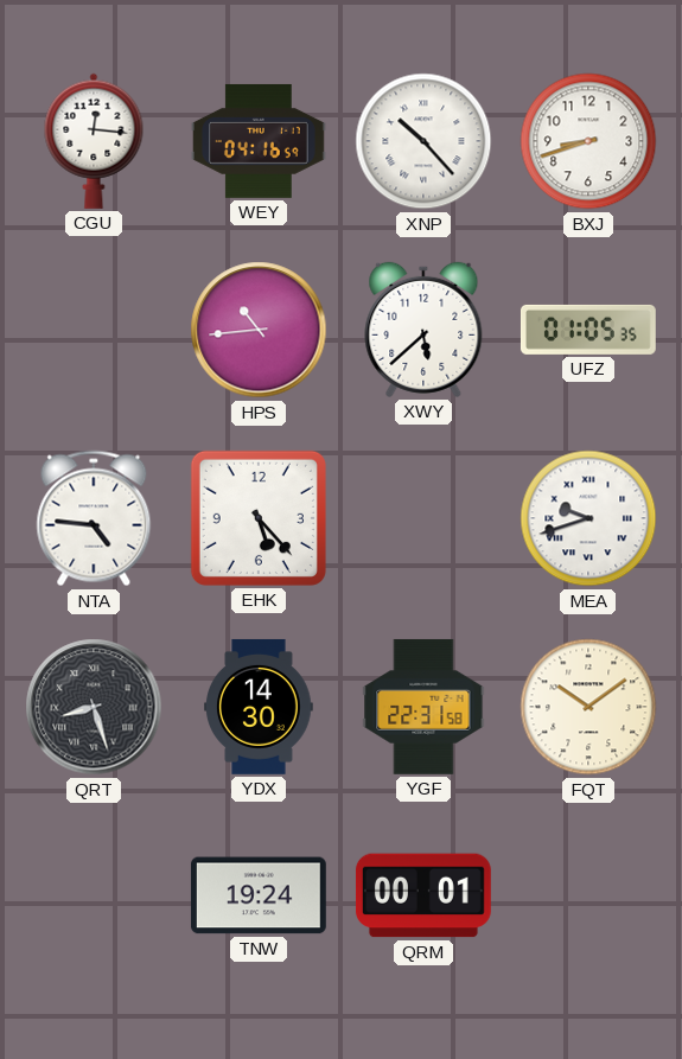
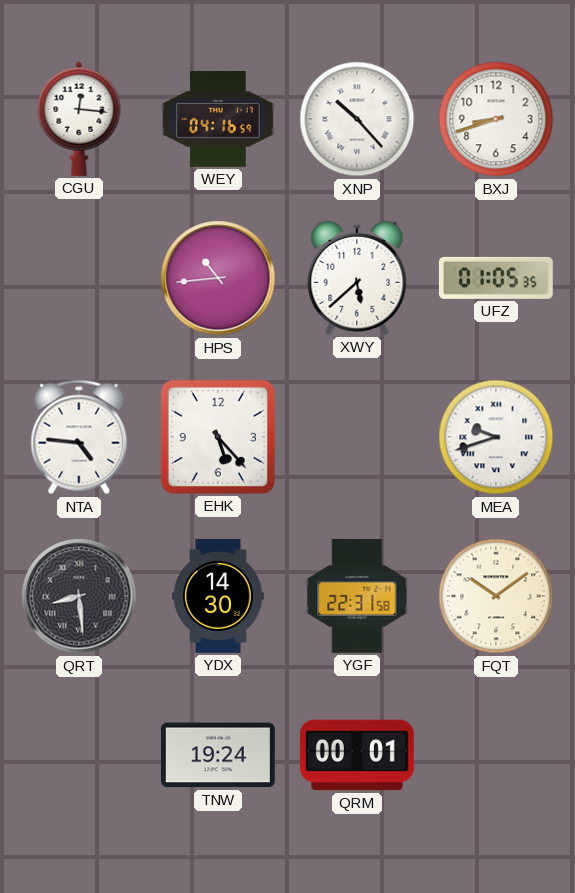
QRT: 8:27 -> 8:29 (79, 596)
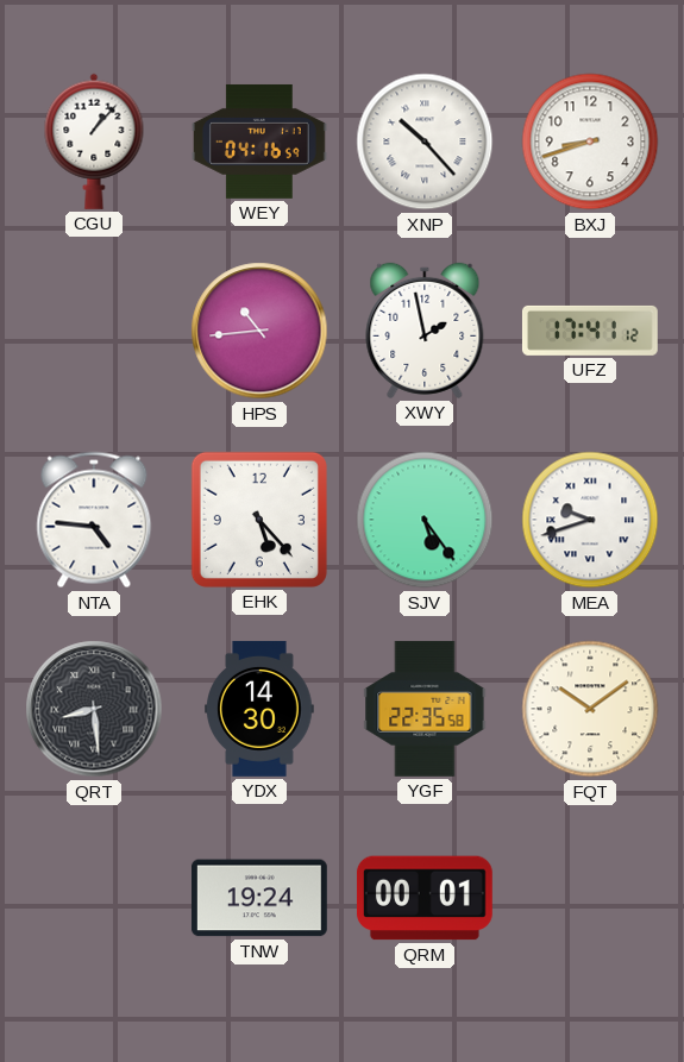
CGU: 12:16 -> 1:07 (94, 142)
XWY: 5:38 -> 1:58 (425, 331)
UFZ: 01:05 -> 17:41 (590, 331)
SJV: none -> 5:24 (425, 520)
YGF: 22:31 -> 22:35 (425, 709)
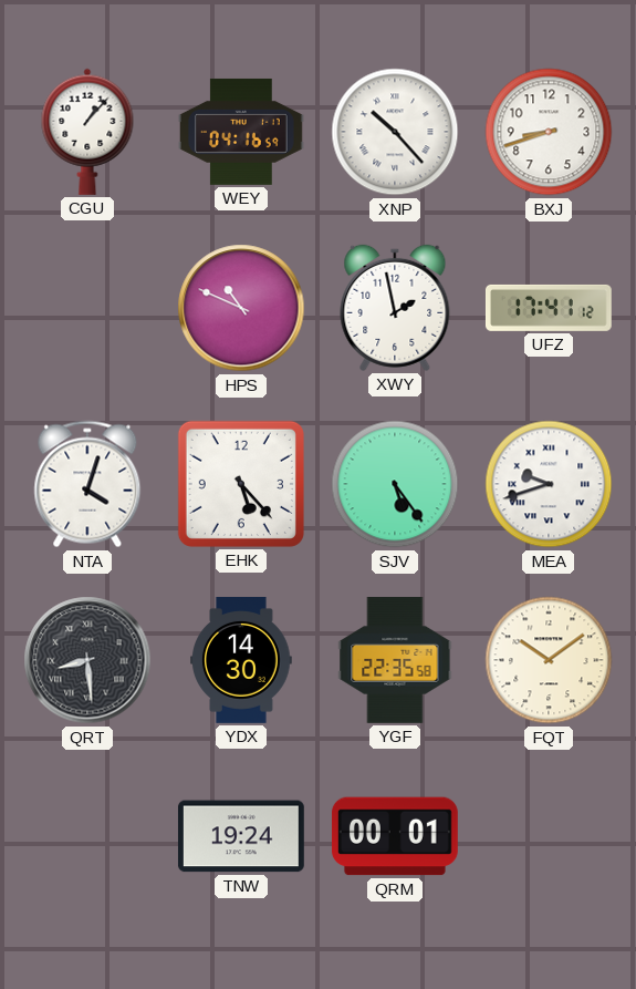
HPS: 10:44 -> 10:49 (241, 308)
NTA: 4:46 -> 4:03 (87, 484)
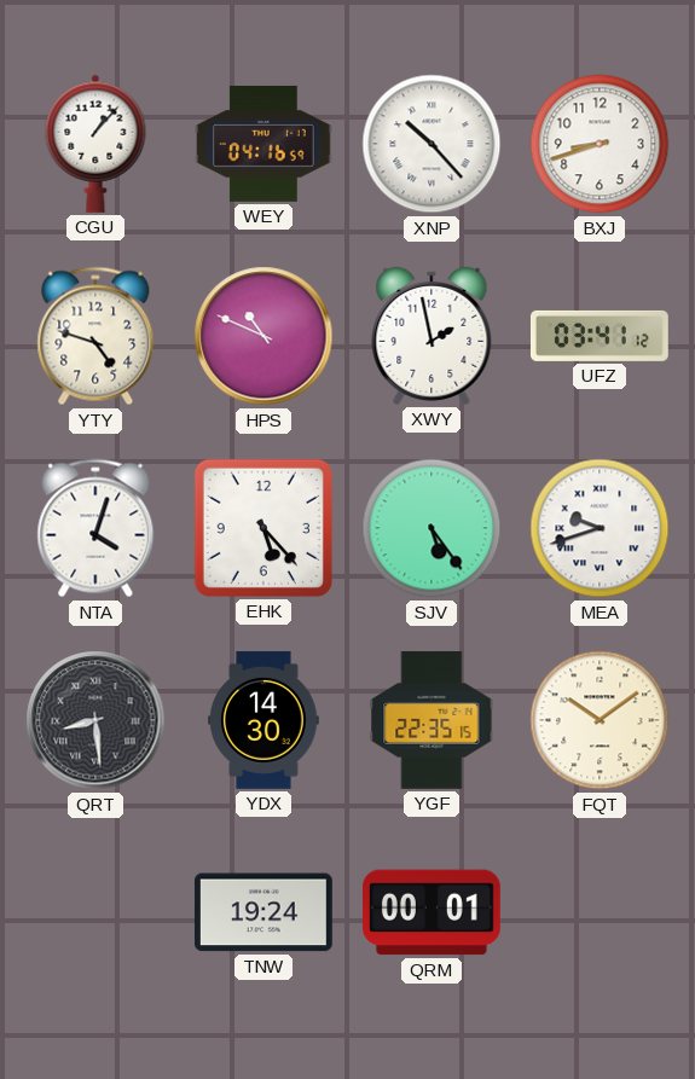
YTY: none -> 4:48 (95, 336)
UFZ: 17:41 -> 03:41 (600, 336)
YGF: 22:35:58 -> 22:35:15 (432, 720)
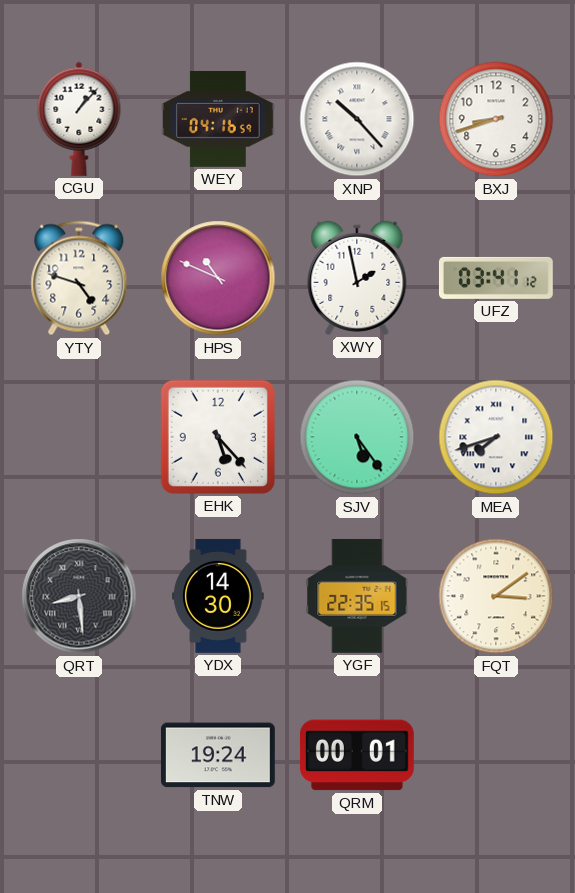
NTA: 4:03 -> none (95, 528)
MEA: 9:42 -> 7:42 (496, 437)
FQT: 10:09 -> 3:09 (496, 596)
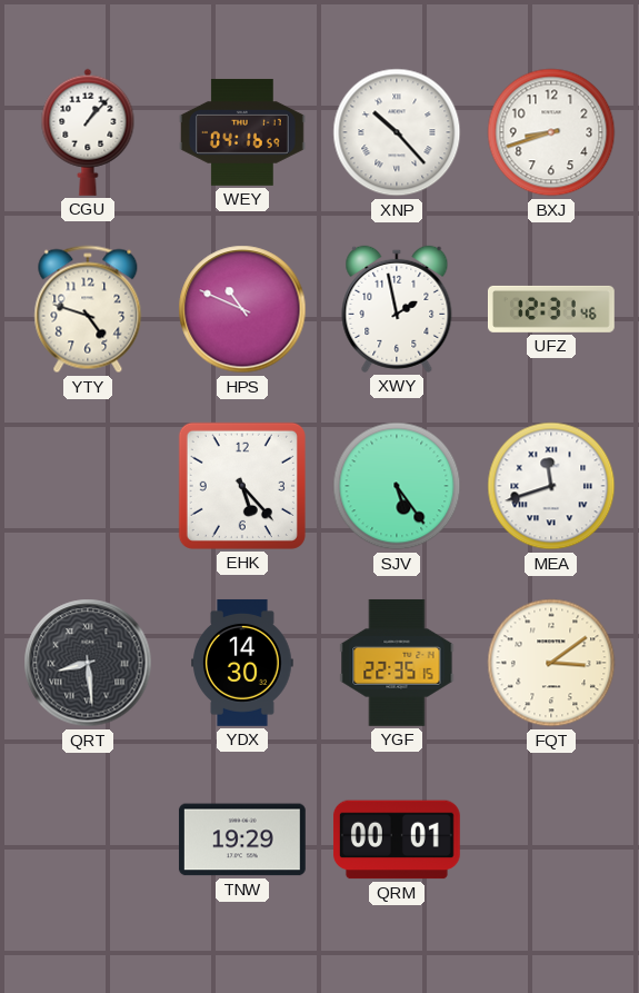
UFZ: 03:41 -> 12:31 (551, 309)
MEA: 7:42 -> 11:42 (551, 486)
TNW: 19:24 -> 19:29 (242, 840)
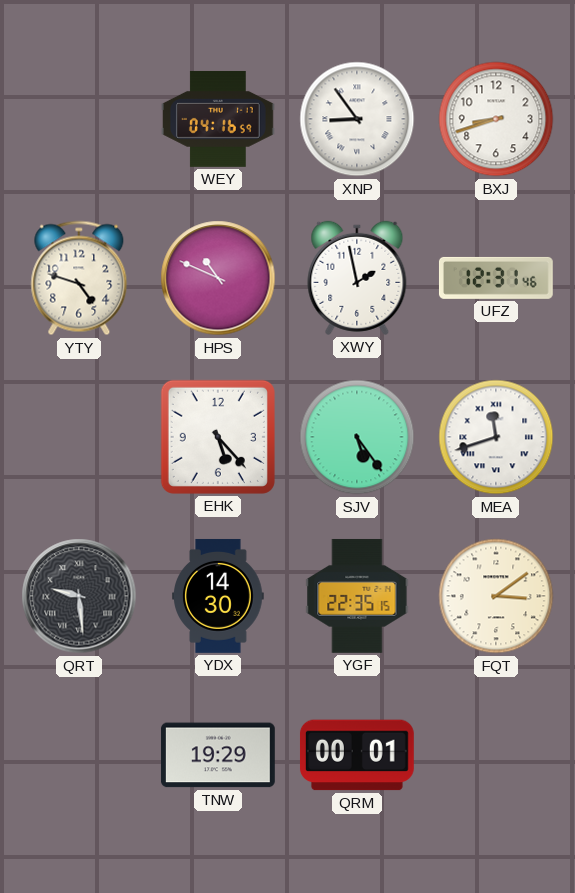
CGU: 1:07 -> none (88, 132)
XNP: 10:23 -> 8:54 (357, 119)
QRT: 8:29 -> 9:29 (79, 596)
